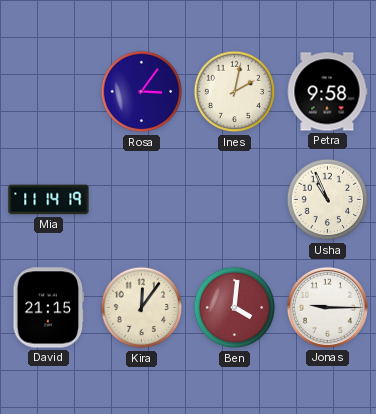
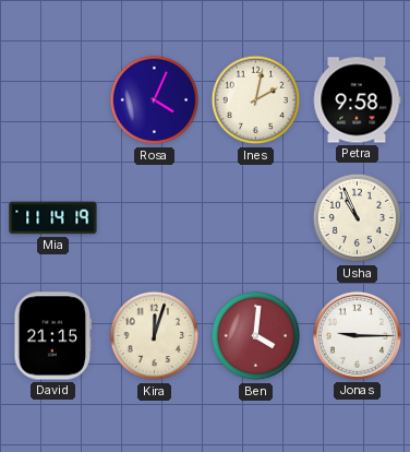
Rosa: 3:06 -> 4:04 (155, 100)
Kira: 12:06 -> 12:03 (155, 336)
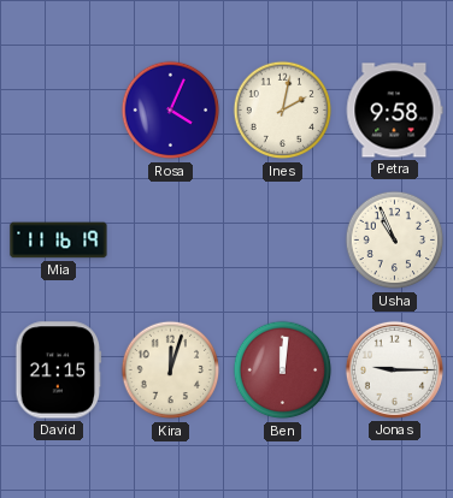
Mia: 11:14 -> 11:16 (59, 241)
Ben: 4:01 -> 12:01 (283, 370)
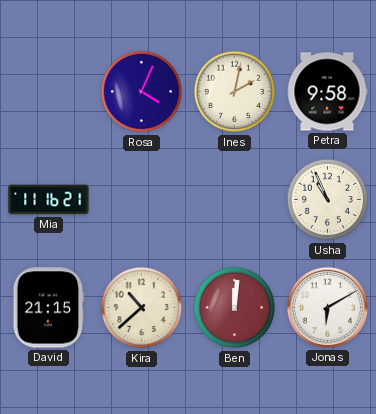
Mia: 11:16:19 -> 11:16:21 (49, 200)
Kira: 12:03 -> 10:38 (142, 308)
Jonas: 9:15 -> 6:10 (327, 307)
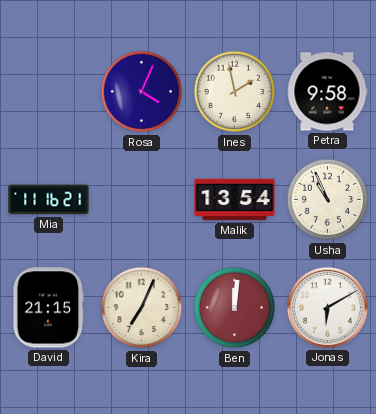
Ines: 2:02 -> 1:58 (235, 92)
Malik: none -> 13:54 (235, 200)
Kira: 10:38 -> 7:04 (142, 308)
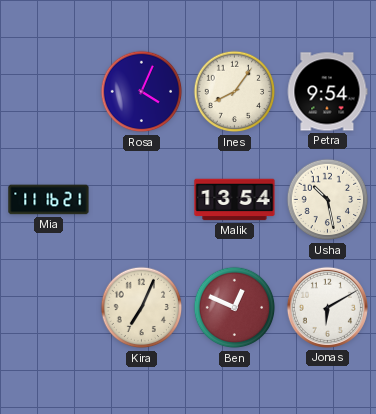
Ines: 1:58 -> 8:06 (235, 92)
Petra: 9:58 -> 9:54 (327, 92)
Usha: 10:56 -> 10:28 (328, 200)
David: 21:15 -> none (49, 308)
Ben: 12:01 -> 12:49 (235, 308)
